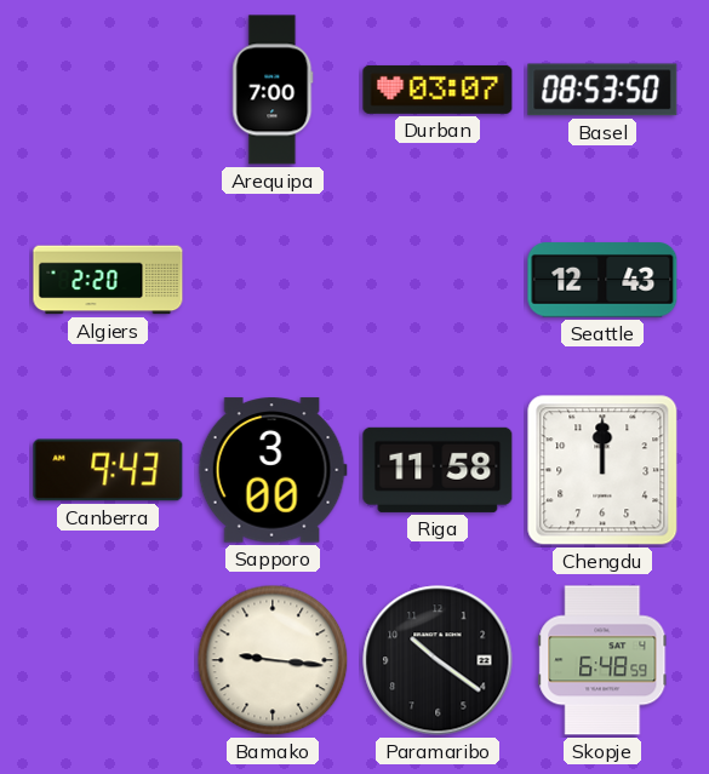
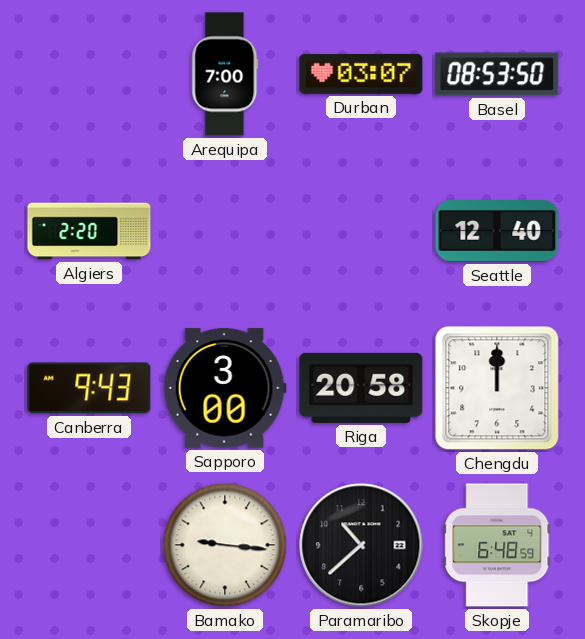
Seattle: 12:43 -> 12:40 (497, 231)
Riga: 11:58 -> 20:58 (361, 388)
Paramaribo: 10:21 -> 10:38 (361, 545)
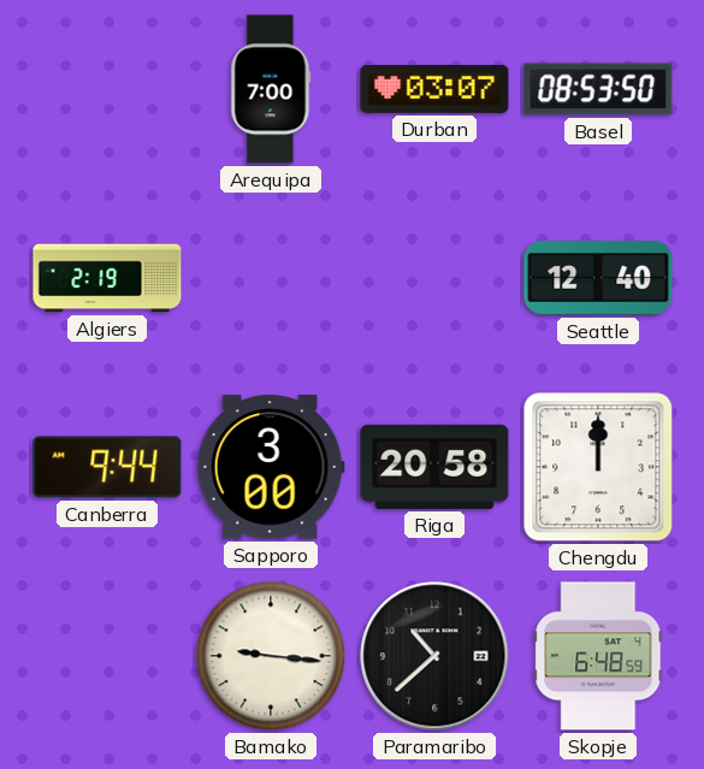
Algiers: 2:20 -> 2:19 (107, 278)
Canberra: 9:43 -> 9:44 (107, 467)
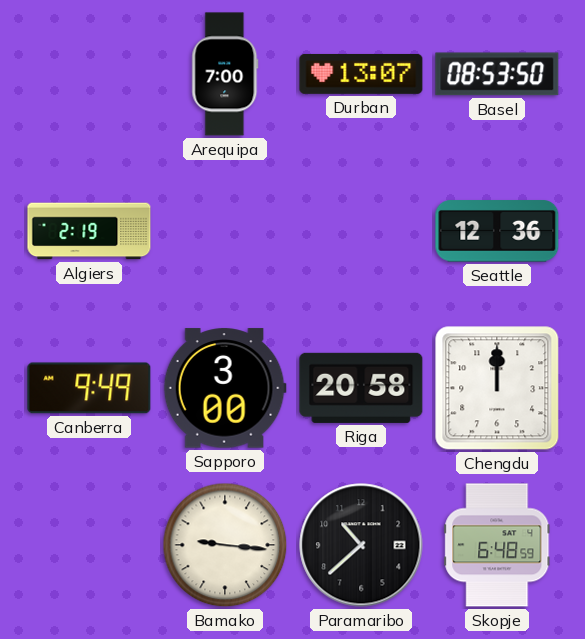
Durban: 03:07 -> 13:07 (361, 74)
Seattle: 12:40 -> 12:36 (497, 231)
Canberra: 9:44 -> 9:49 (89, 388)
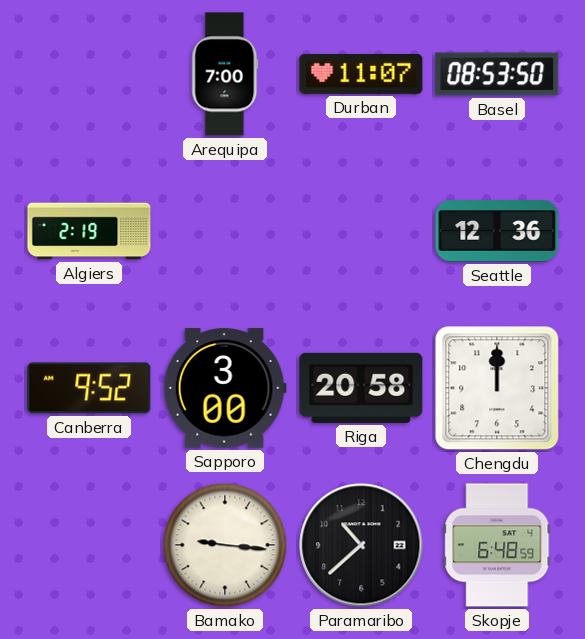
Durban: 13:07 -> 11:07 (361, 74)
Canberra: 9:49 -> 9:52 (89, 388)
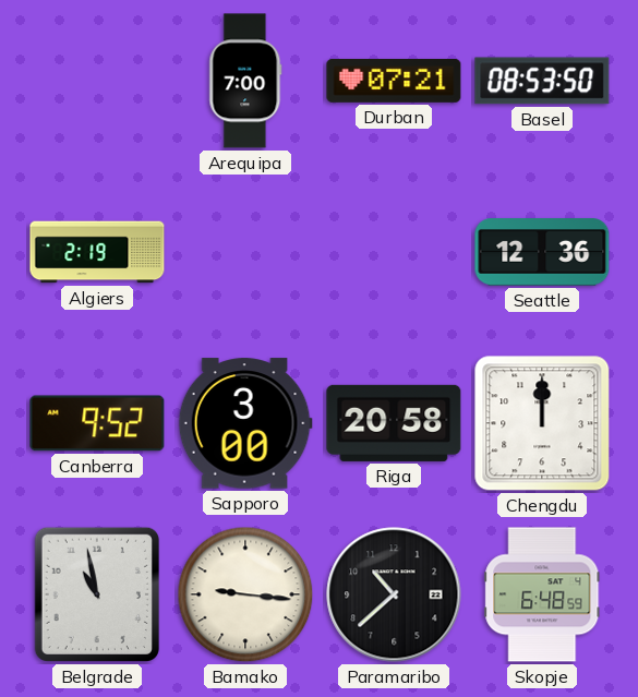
Durban: 11:07 -> 07:21 (394, 81)
Belgrade: none -> 10:58 (97, 594)
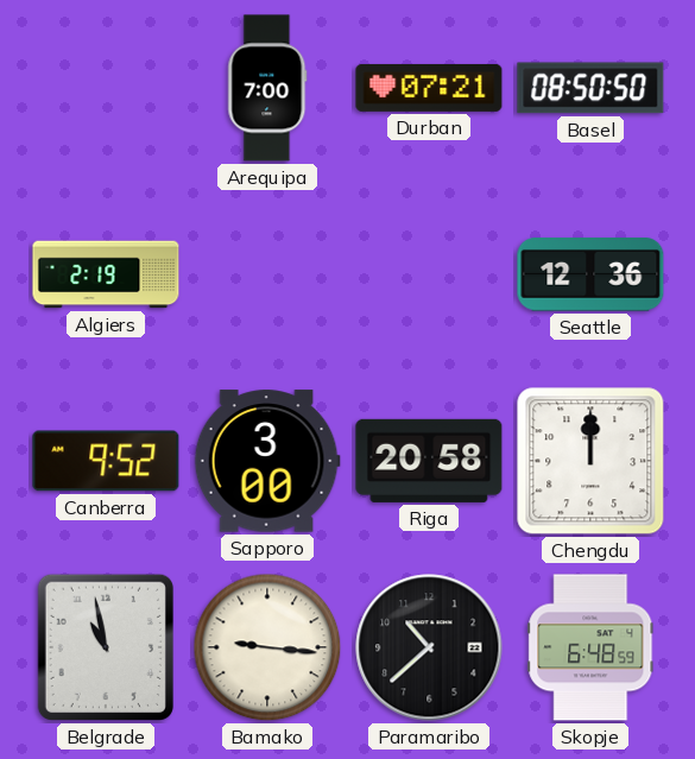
Basel: 08:53 -> 08:50 (590, 88)
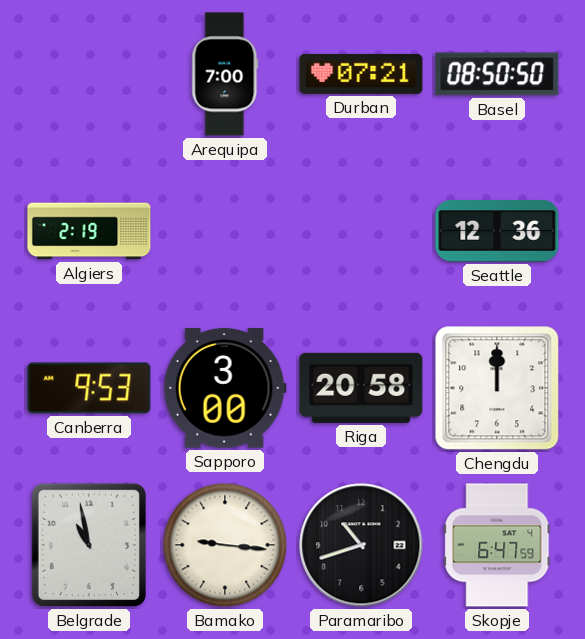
Canberra: 9:52 -> 9:53 (89, 388)
Paramaribo: 10:38 -> 10:42 (361, 545)
Skopje: 6:48 -> 6:47 (497, 545)
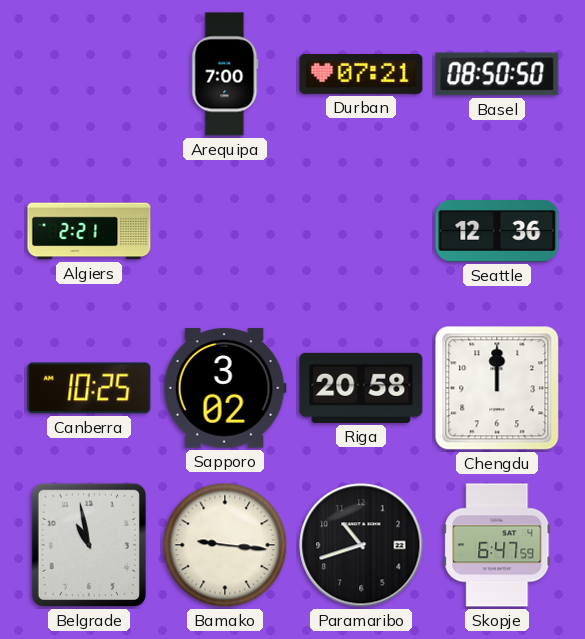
Algiers: 2:19 -> 2:21 (89, 231)
Canberra: 9:53 -> 10:25 (89, 388)
Sapporo: 3:00 -> 3:02 (225, 388)
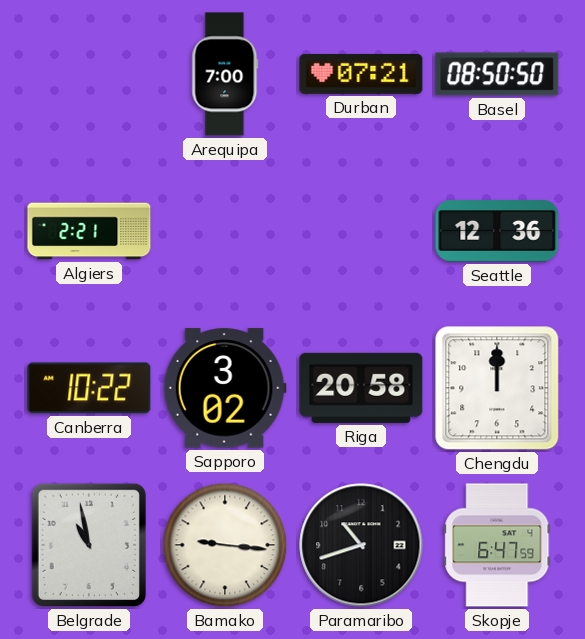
Canberra: 10:25 -> 10:22 (89, 388)
